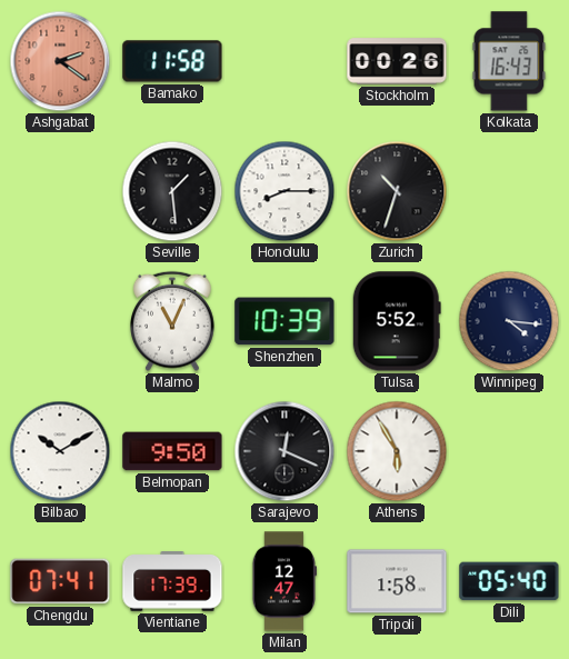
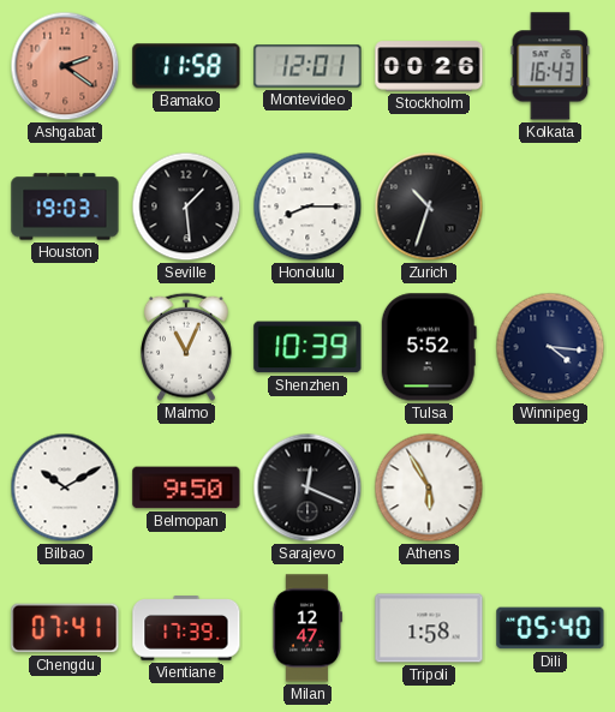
Montevideo: none -> 12:01 (307, 66)
Houston: none -> 19:03 (65, 207)
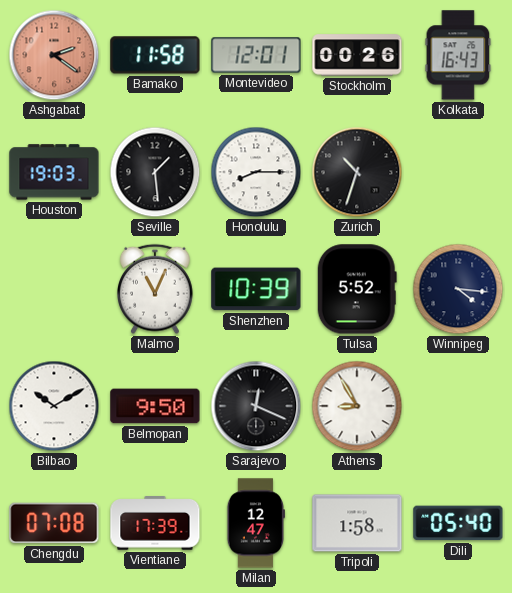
Athens: 5:55 -> 8:55 (357, 406)
Chengdu: 07:41 -> 07:08 (54, 523)
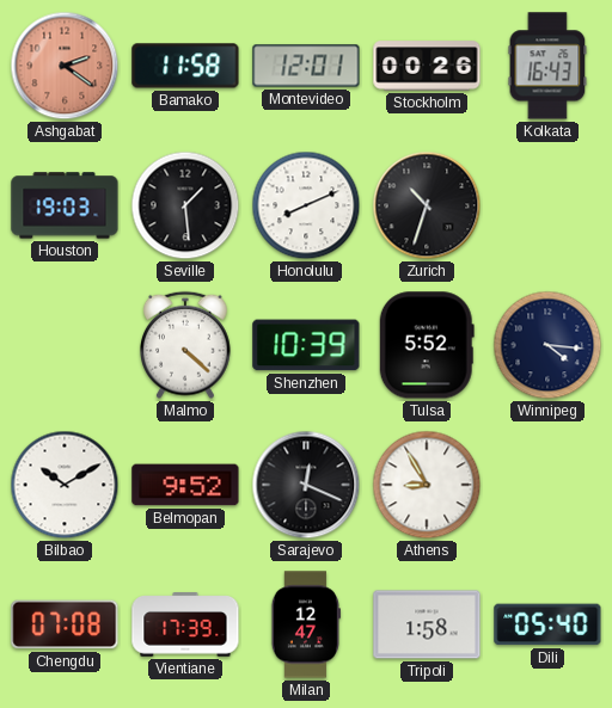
Honolulu: 8:15 -> 8:11 (306, 205)
Malmo: 11:04 -> 4:22 (186, 345)
Belmopan: 9:50 -> 9:52 (185, 485)
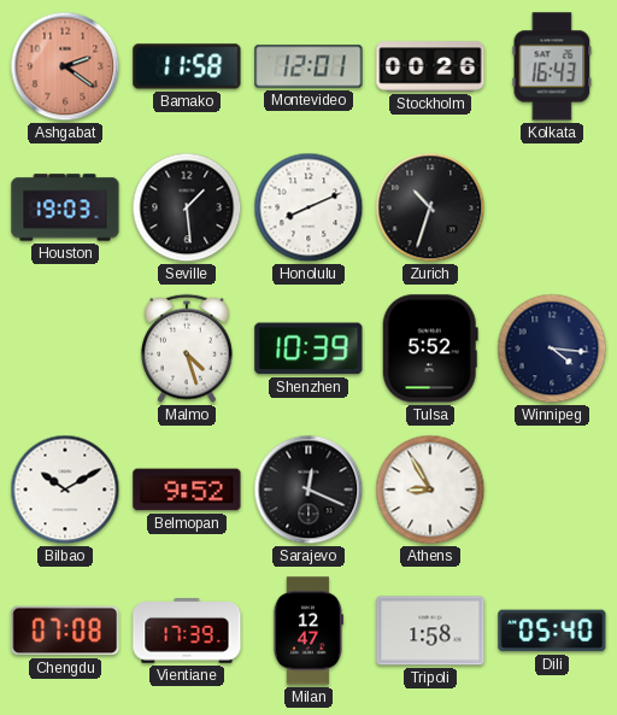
Malmo: 4:22 -> 4:27 (188, 348)
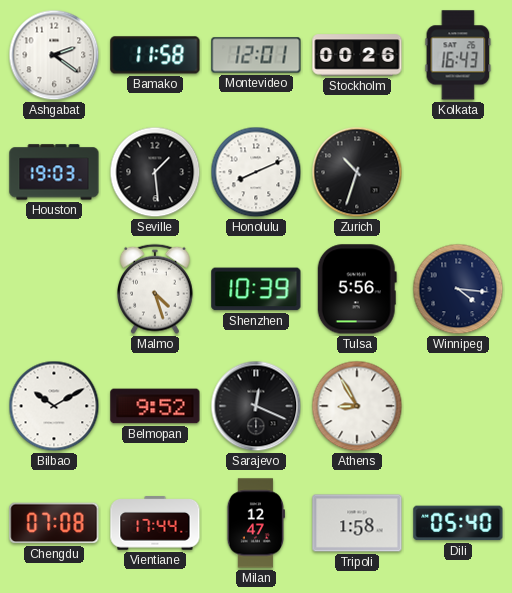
Ashgabat dial: salmon -> white (54, 55)
Tulsa: 5:52 -> 5:56 (357, 289)
Vientiane: 17:39 -> 17:44 (155, 523)
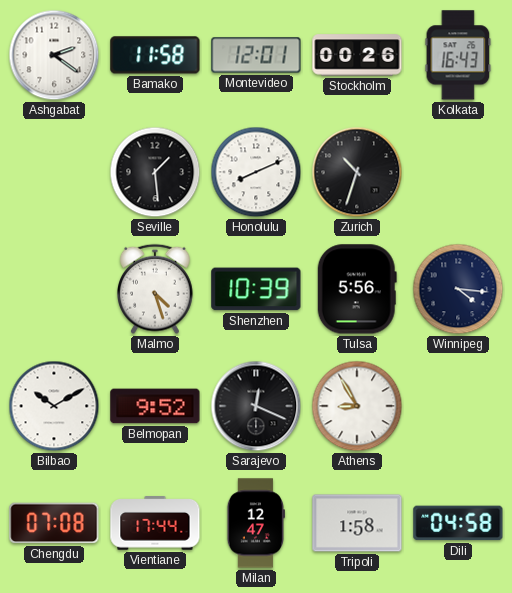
Houston: 19:03 -> none (54, 172)
Dili: 05:40 -> 04:58 (458, 523)
